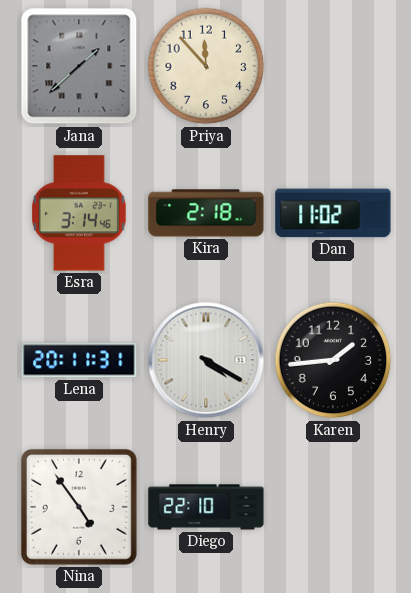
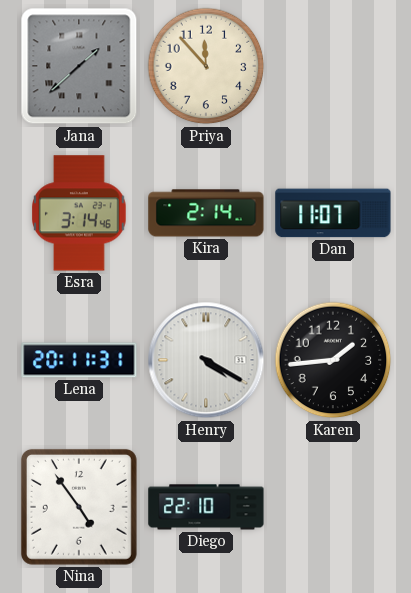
Kira: 2:18 -> 2:14 (206, 213)
Dan: 11:02 -> 11:07 (333, 213)
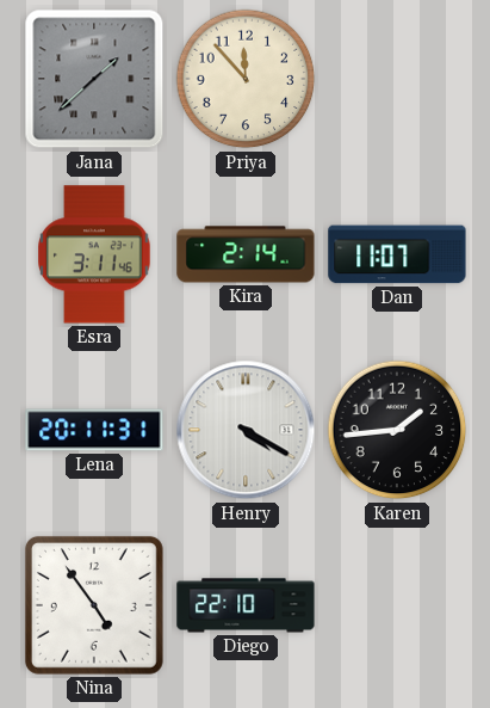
Esra: 3:14 -> 3:11 (94, 254)
